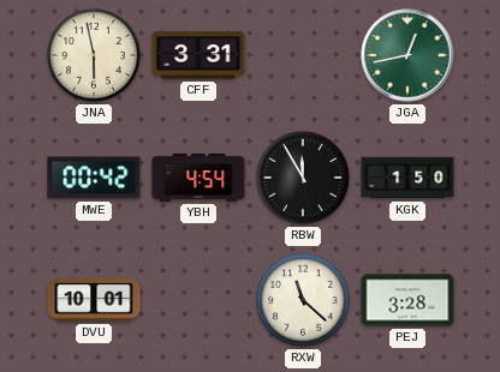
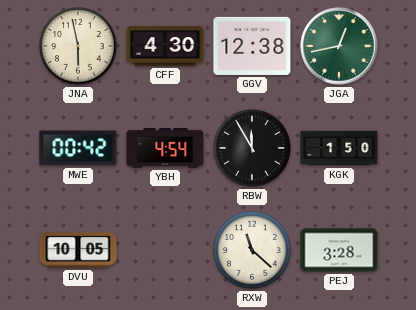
CFF: 3:31 -> 4:30 (165, 46)
GGV: none -> 12:38 (252, 46)
DVU: 10:01 -> 10:05 (78, 250)
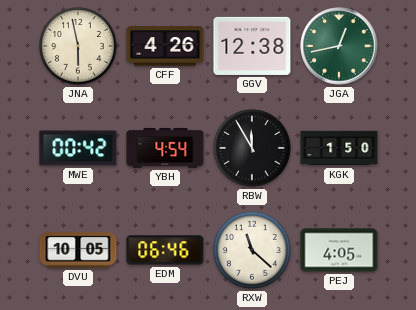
CFF: 4:30 -> 4:26 (165, 46)
EDM: none -> 06:46 (165, 250)
PEJ: 3:28 -> 4:05 (339, 250)
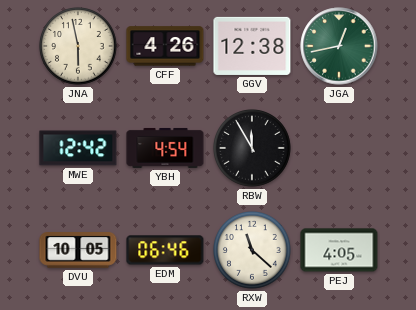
MWE: 00:42 -> 12:42 (78, 148)
KGK: 1:50 -> none (339, 148)
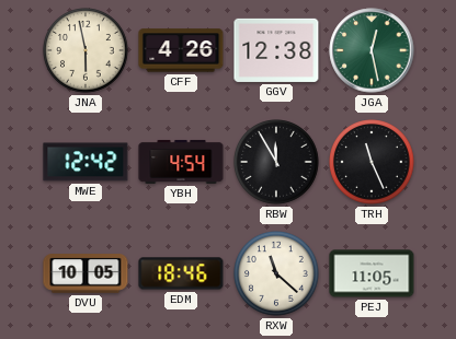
JGA: 12:43 -> 12:28 (372, 50)
TRH: none -> 11:26 (372, 162)
EDM: 06:46 -> 18:46 (181, 273)
PEJ: 4:05 -> 11:05 (372, 273)
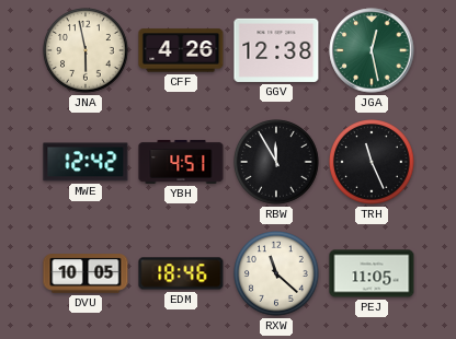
YBH: 4:54 -> 4:51 (181, 162)
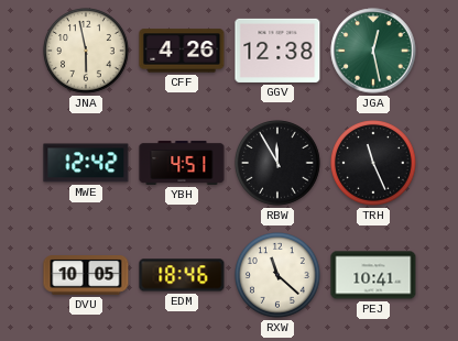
PEJ: 11:05 -> 10:41 (373, 275)
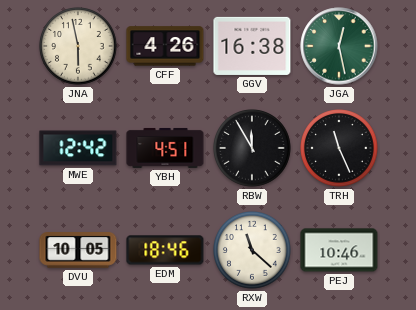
GGV: 12:38 -> 16:38 (252, 46)
PEJ: 10:41 -> 10:46 (339, 250)
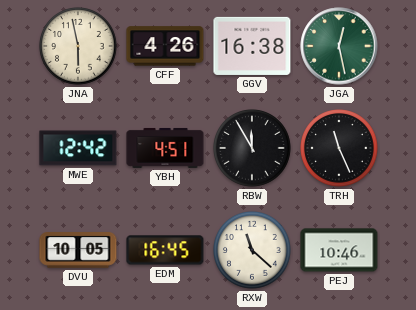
EDM: 18:46 -> 16:45 (165, 250)
